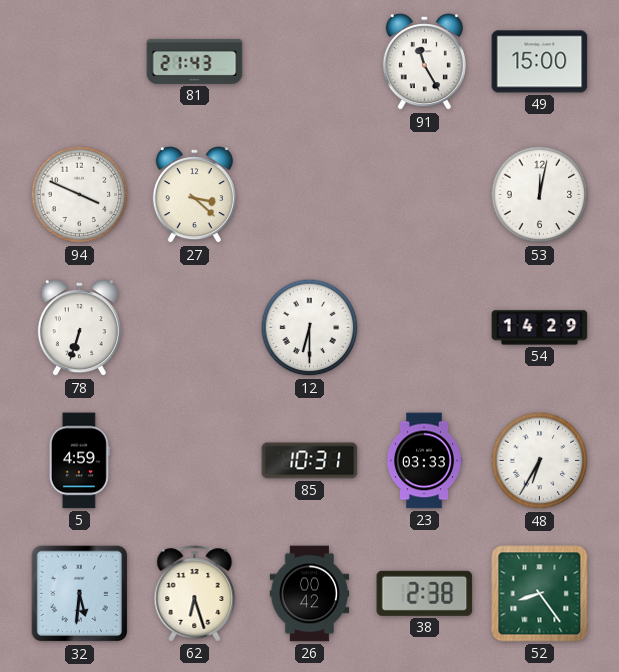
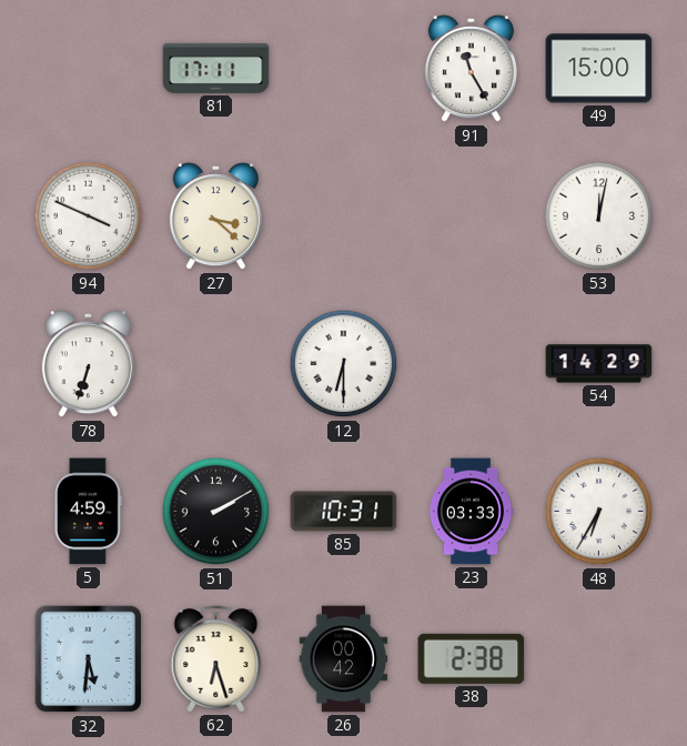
81: 21:43 -> 17:11 (216, 68)
51: none -> 2:10 (216, 512)
52: 8:24 -> none (540, 594)
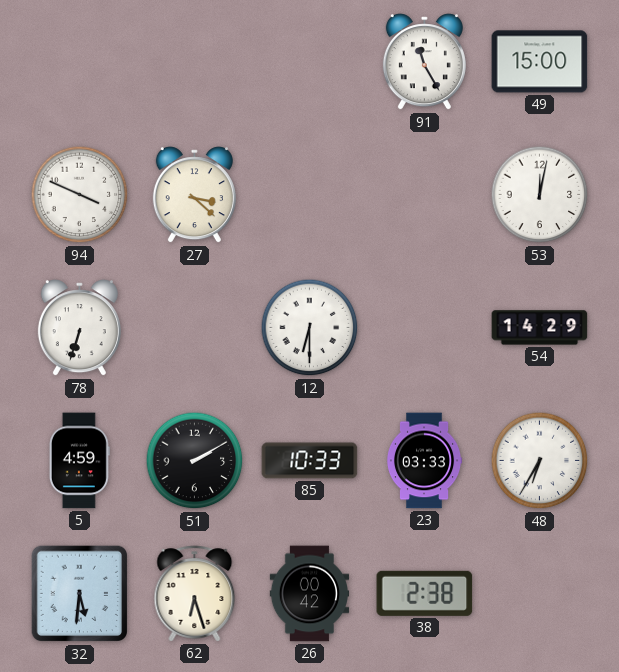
81: 17:11 -> none (216, 68)
85: 10:31 -> 10:33 (310, 461)
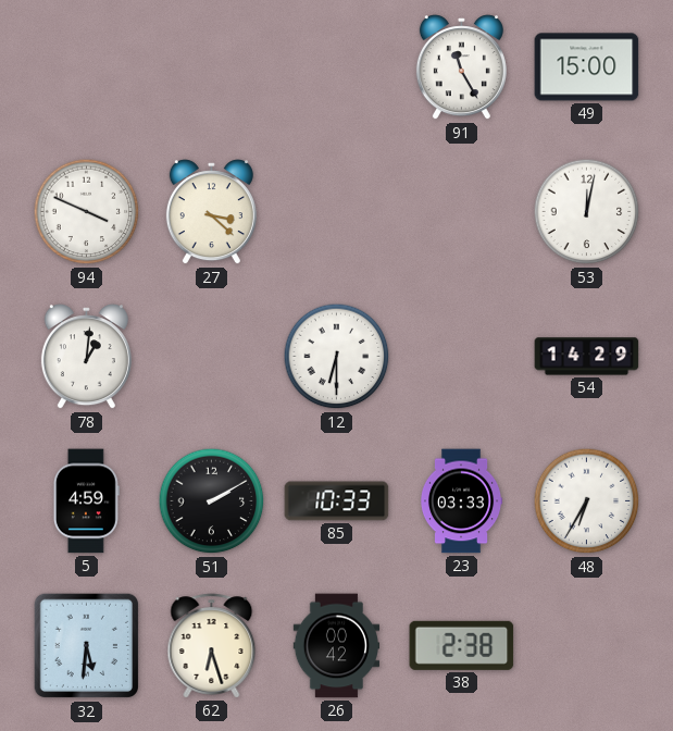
78: 6:33 -> 1:01 (86, 357)
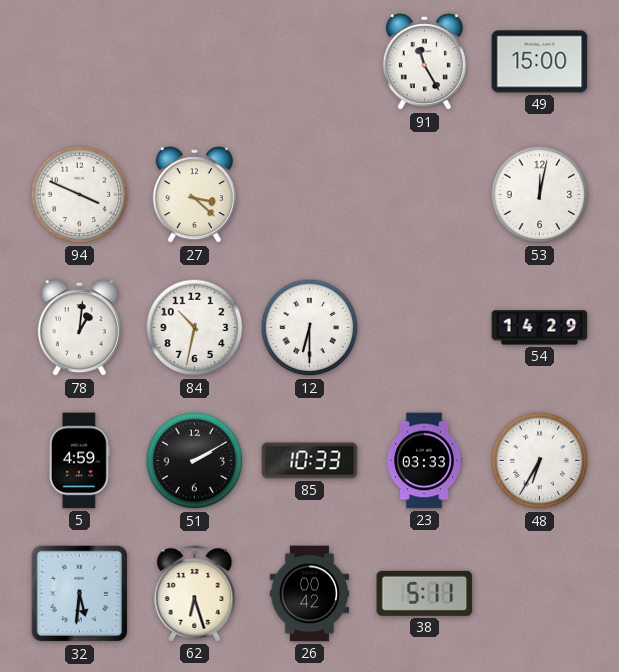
84: none -> 10:32 (195, 328)
38: 2:38 -> 5:11 (425, 593)
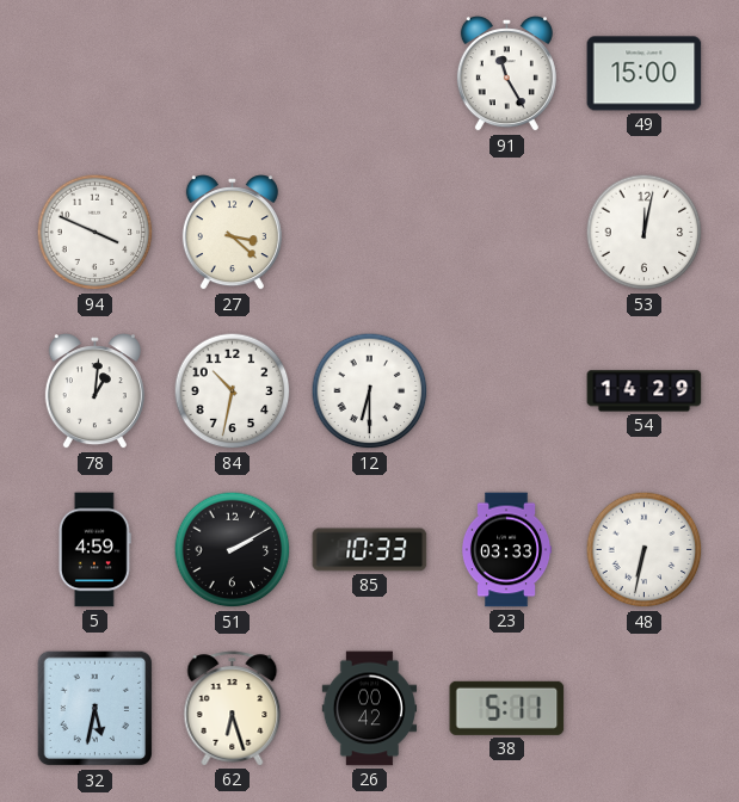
48: 6:35 -> 6:32 (645, 550)
32: 5:31 -> 5:32 (96, 709)
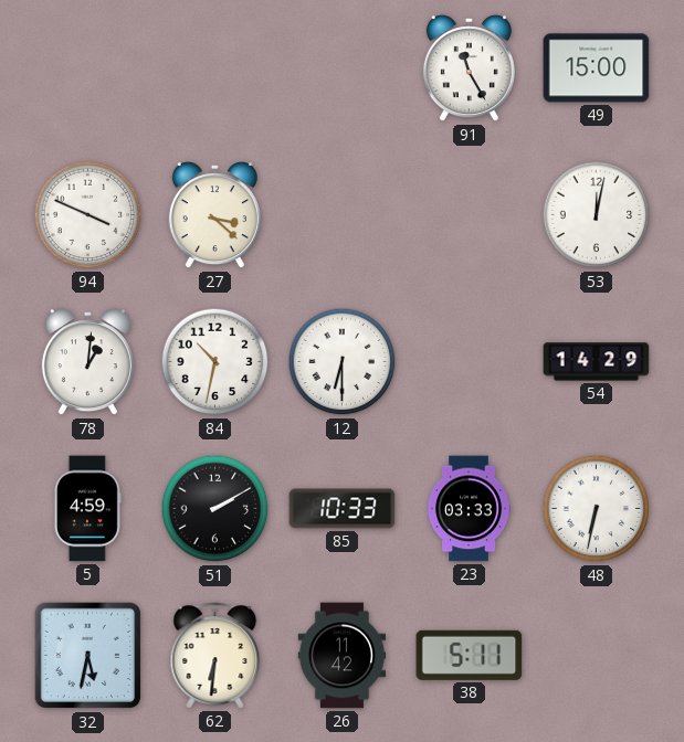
62: 6:27 -> 6:31 (215, 656)
26: 00:42 -> 11:42 (343, 656)
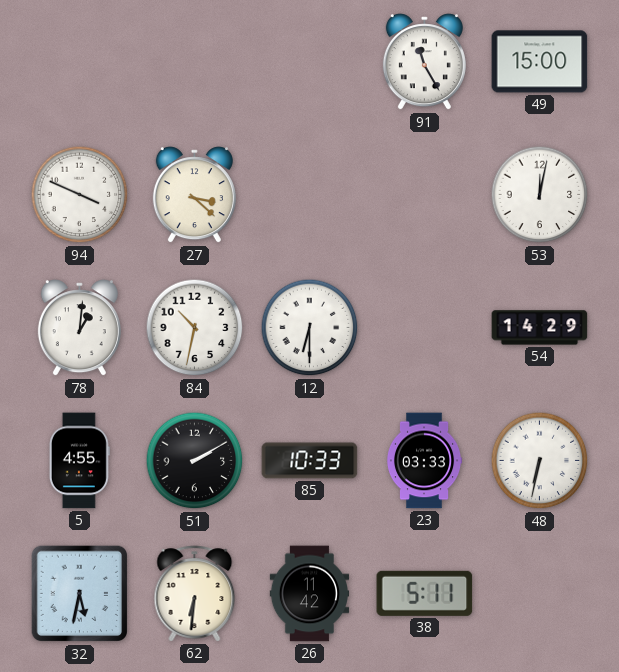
5: 4:59 -> 4:55 (79, 461)
